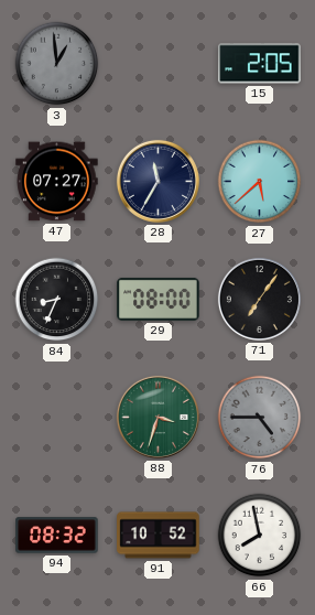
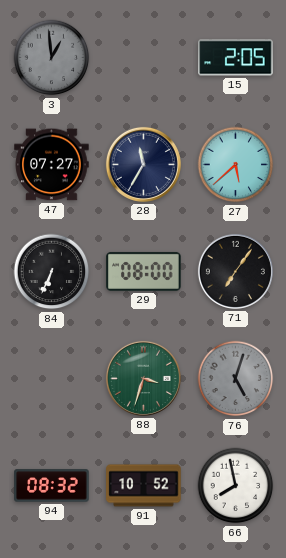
84: 8:34 -> 6:34 (52, 272)
76: 4:45 -> 5:03 (236, 379)
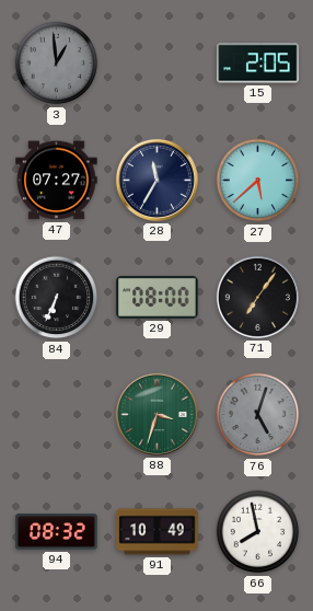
91: 10:52 -> 10:49 (158, 532)
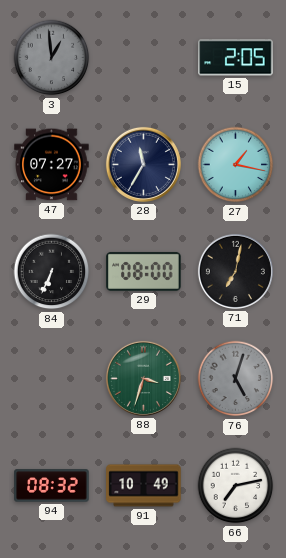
27: 5:38 -> 1:17 (236, 165)
71: 7:06 -> 7:02 (235, 271)
66: 7:58 -> 7:13 (236, 486)
